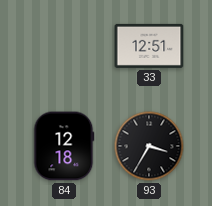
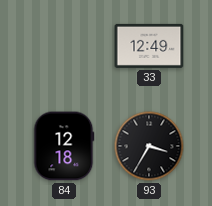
33: 12:51 -> 12:49 (149, 46)
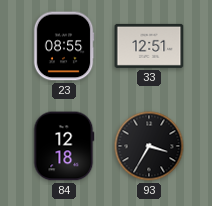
23: none -> 08:55 (64, 46)
33: 12:49 -> 12:51 (149, 46)
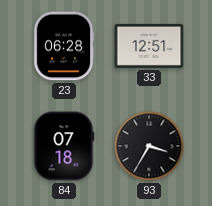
23: 08:55 -> 06:28 (64, 46)
84: 12:18 -> 07:18 (64, 146)
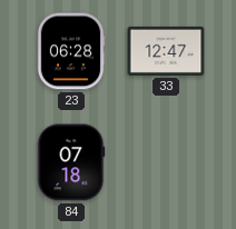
33: 12:51 -> 12:47 (166, 51)
93: 3:35 -> none (149, 146)
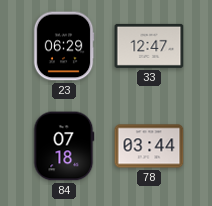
23: 06:28 -> 06:29 (64, 46)
78: none -> 03:44 (149, 146)
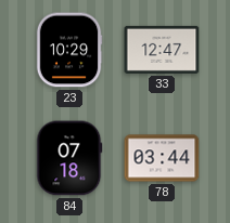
23: 06:29 -> 10:29 (69, 50)
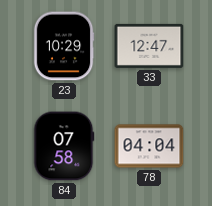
84: 07:18 -> 07:58 (64, 146)
78: 03:44 -> 04:04 (149, 146)
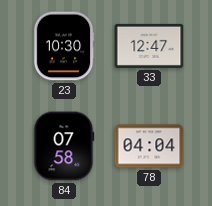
23: 10:29 -> 10:30 (64, 46)
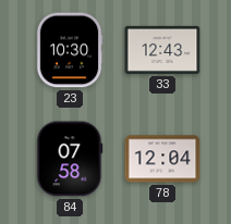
33: 12:47 -> 12:43 (162, 50)
78: 04:04 -> 12:04 (162, 159)
